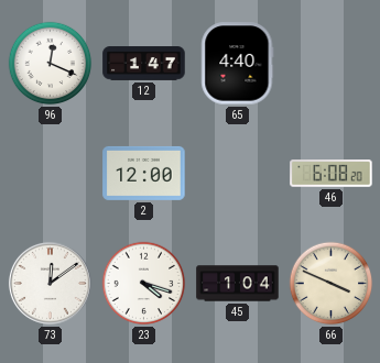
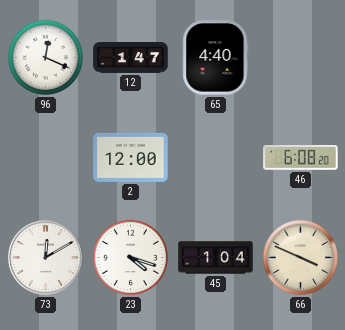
73: 12:09 -> 12:10 (45, 257)
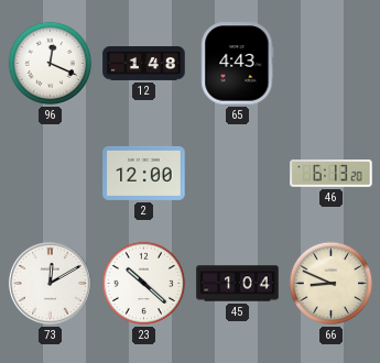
12: 1:47 -> 1:48 (144, 64)
65: 4:40 -> 4:43 (238, 64)
46: 6:08 -> 6:13 (332, 174)
23: 4:18 -> 10:22 (144, 284)
66: 3:49 -> 8:49 (332, 284)
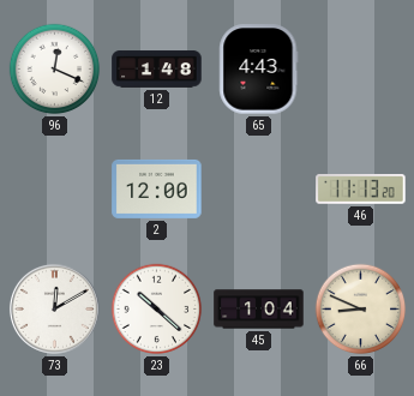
46: 6:13 -> 11:13 (361, 190)
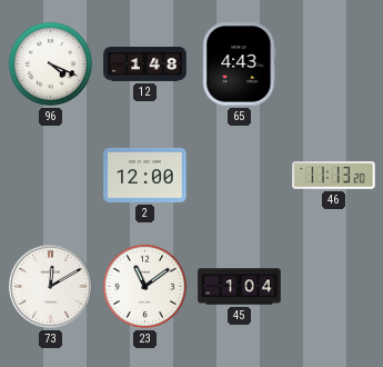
96: 12:19 -> 4:19 (51, 65)
23: 10:22 -> 11:09 (145, 287)
66: 8:49 -> none (361, 310)
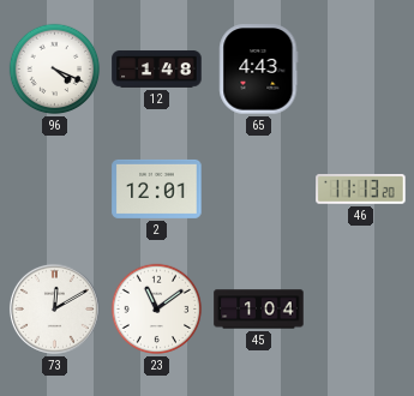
2: 12:00 -> 12:01 (157, 188)
